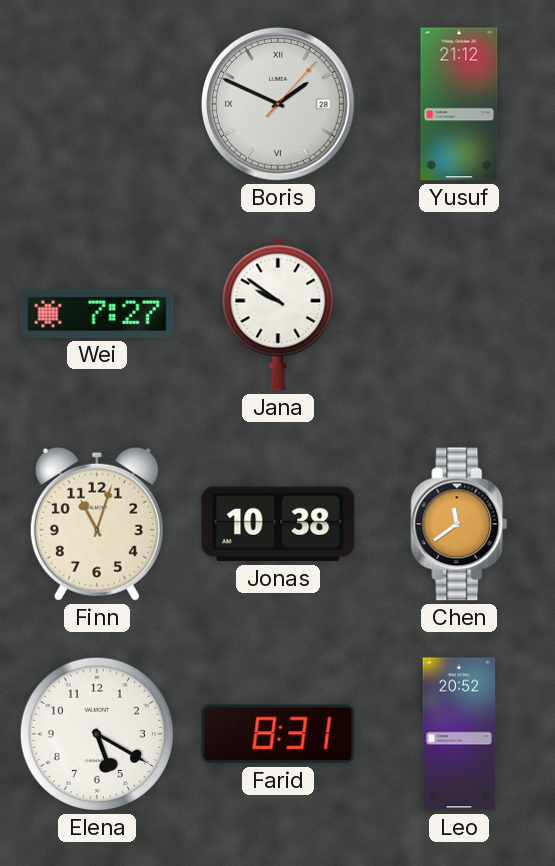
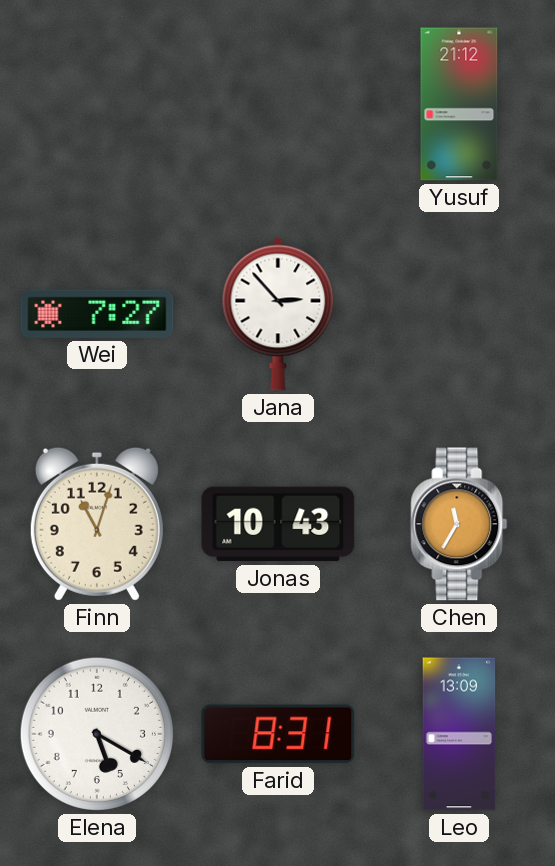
Boris: 1:49 -> none (278, 104)
Jana: 9:51 -> 2:53 (278, 314)
Jonas: 10:38 -> 10:43 (278, 524)
Chen: 11:39 -> 11:35 (459, 524)
Leo: 20:52 -> 13:09 (459, 734)
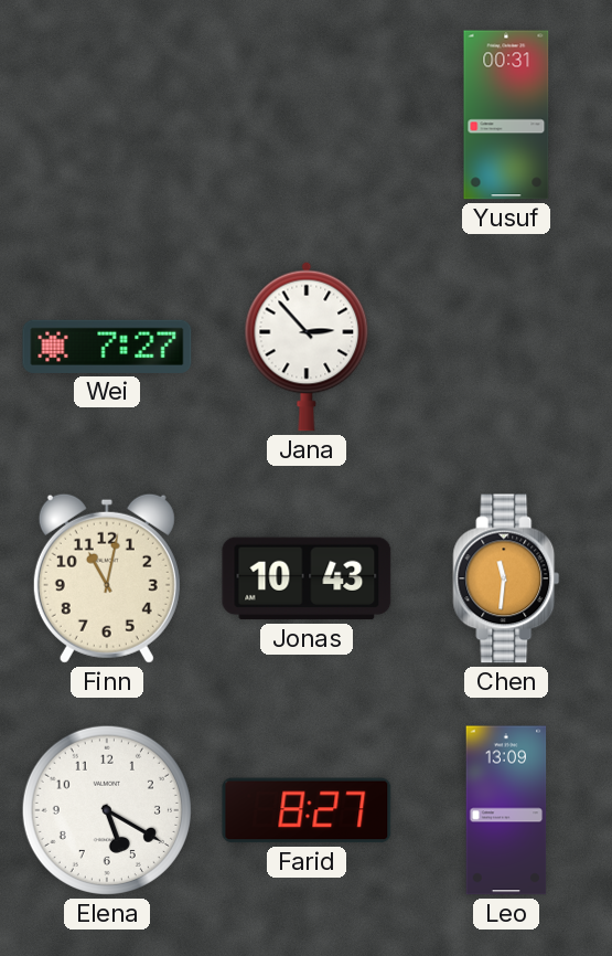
Yusuf: 21:12 -> 00:31 (506, 115)
Finn: 11:03 -> 11:02 (107, 578)
Chen: 11:35 -> 11:31 (506, 578)
Farid: 8:31 -> 8:27 (307, 810)
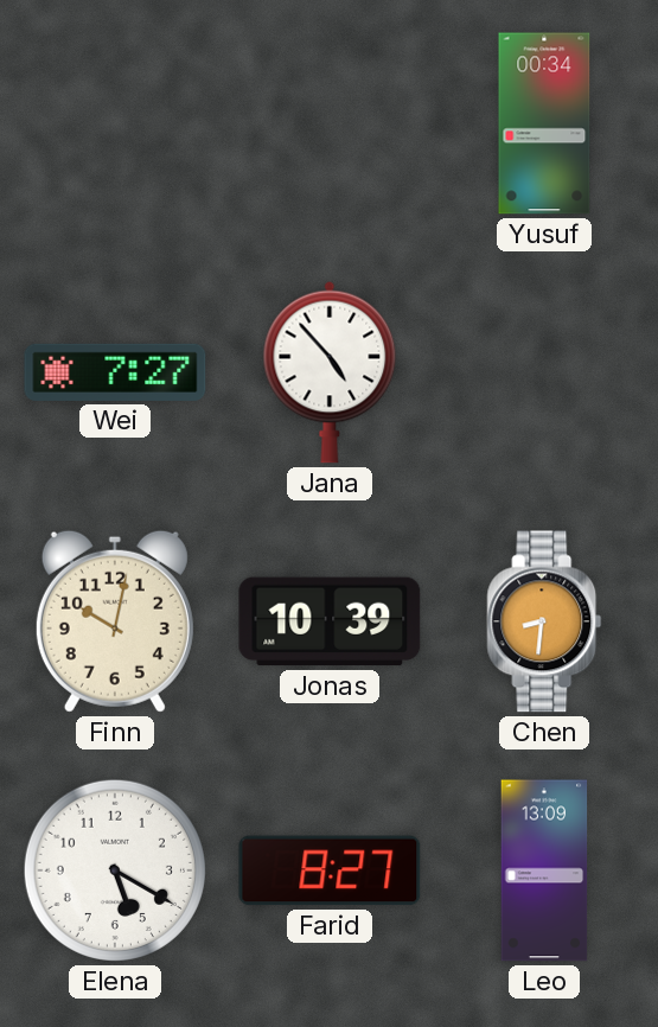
Yusuf: 00:31 -> 00:34 (544, 123)
Jana: 2:53 -> 4:53 (330, 372)
Finn: 11:02 -> 10:02 (115, 621)
Jonas: 10:43 -> 10:39 (330, 621)
Chen: 11:31 -> 8:31 (544, 621)
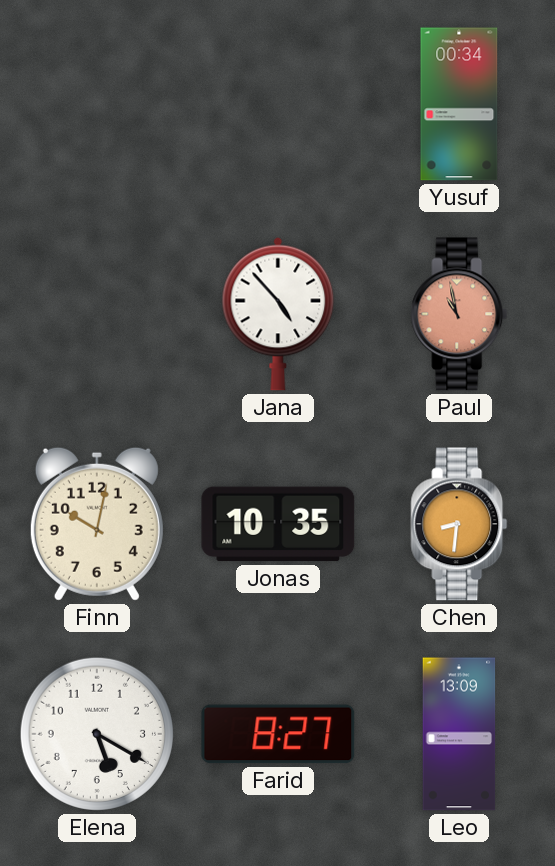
Wei: 7:27 -> none (115, 372)
Paul: none -> 10:58 (459, 314)
Jonas: 10:39 -> 10:35 (278, 524)
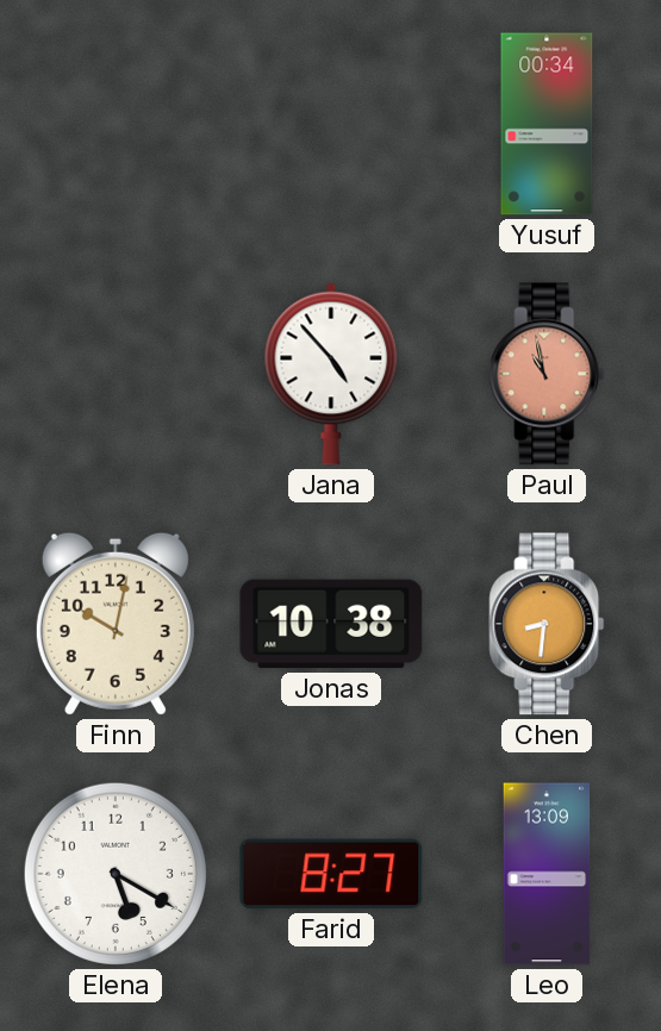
Jonas: 10:35 -> 10:38 (331, 624)
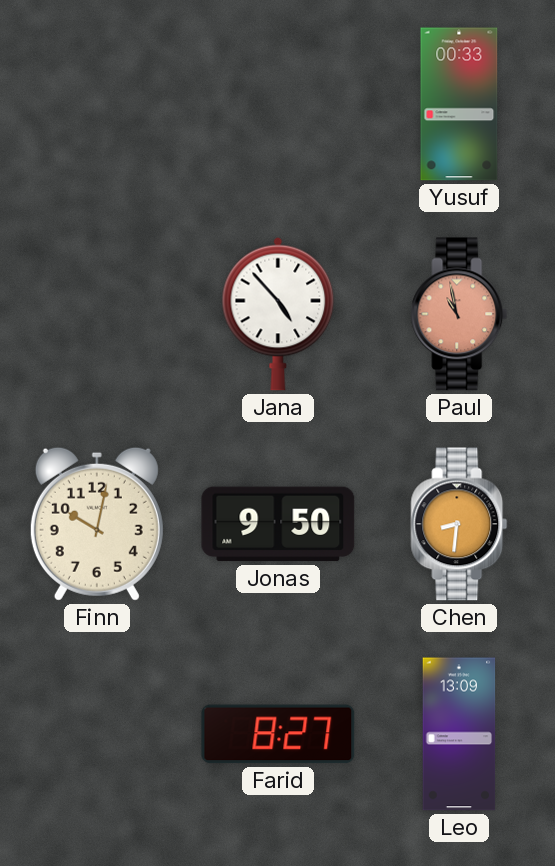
Yusuf: 00:34 -> 00:33 (459, 104)
Jonas: 10:38 -> 9:50 (278, 524)
Elena: 5:20 -> none (116, 874)
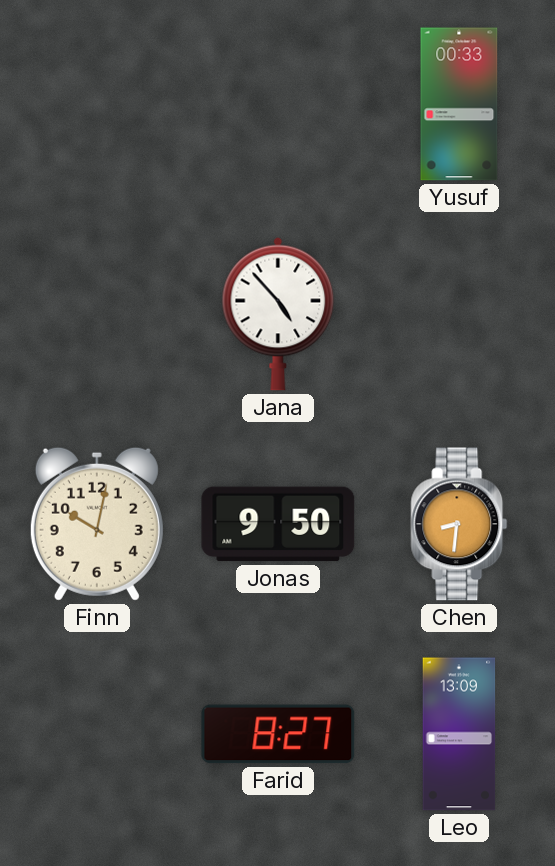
Paul: 10:58 -> none (459, 314)
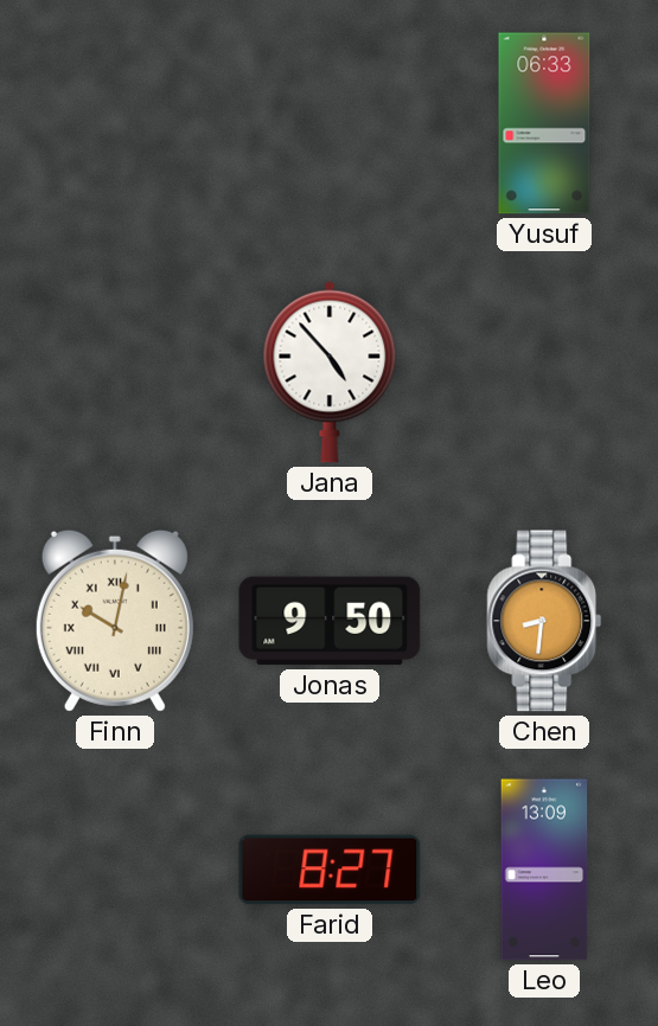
Yusuf: 00:33 -> 06:33 (544, 123)
Finn numerals: Arabic -> Roman (115, 621)
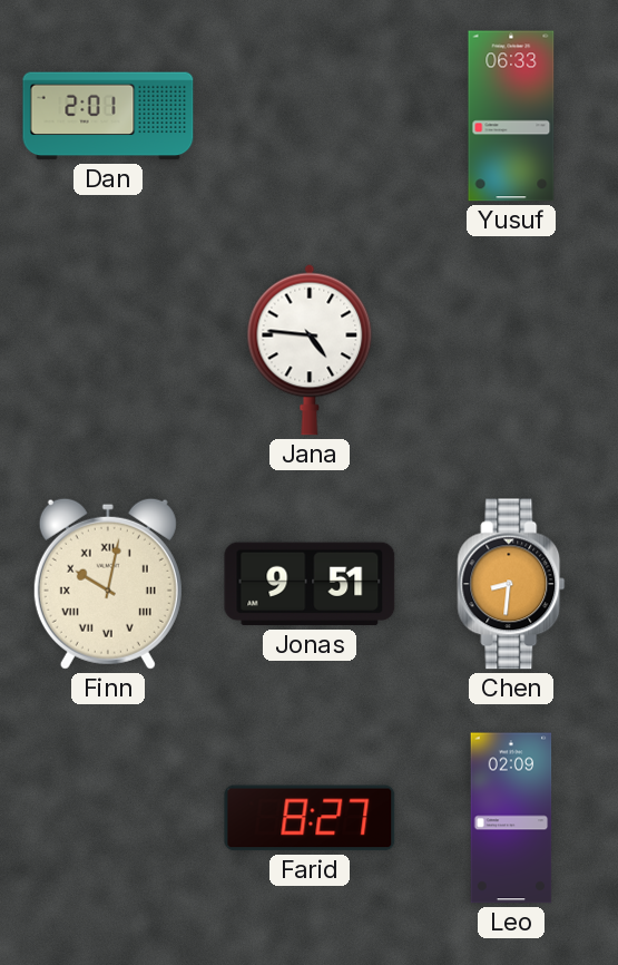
Dan: none -> 2:01 (108, 116)
Jana: 4:53 -> 4:46 (310, 350)
Jonas: 9:50 -> 9:51 (310, 584)
Leo: 13:09 -> 02:09 (511, 818)
